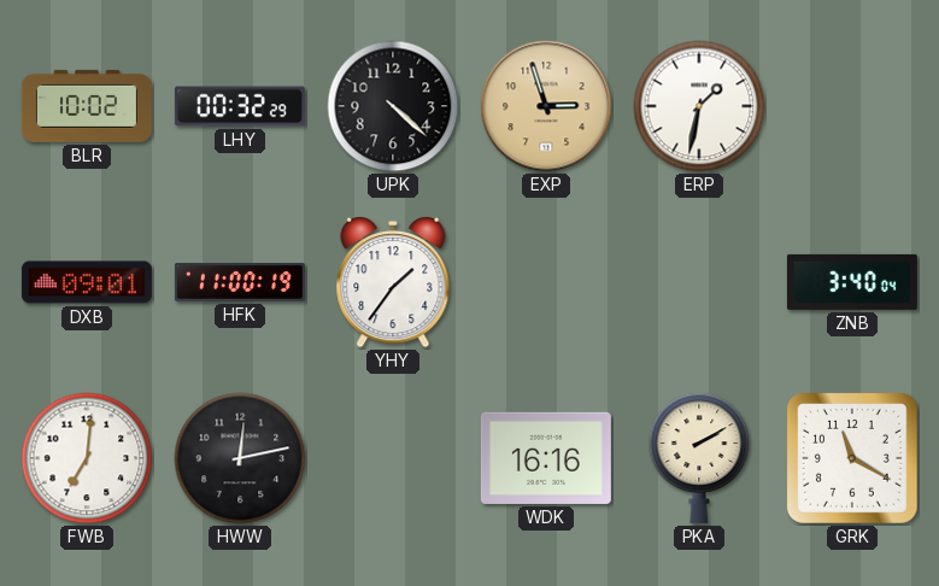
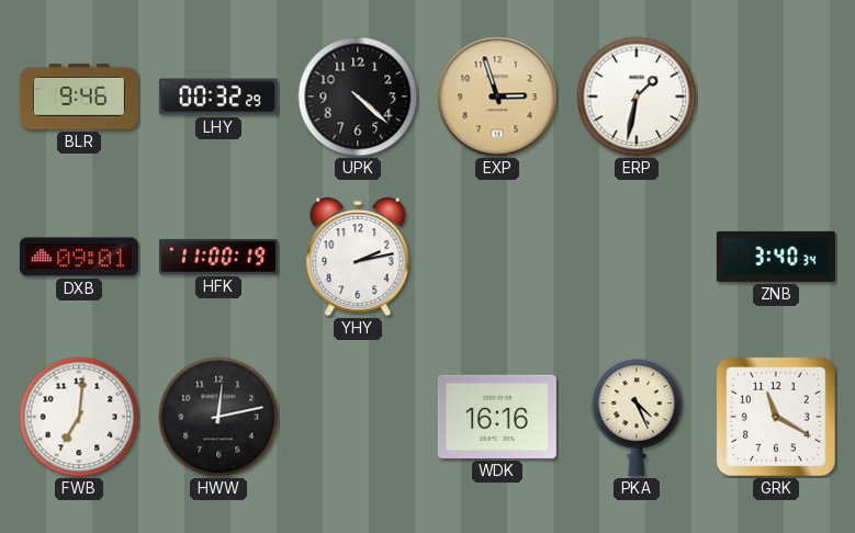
BLR: 10:02 -> 9:46 (79, 97)
YHY: 1:36 -> 2:13 (358, 257)
ZNB: 3:40:04 -> 3:40:34 (776, 257)
PKA: 2:10 -> 4:26 (637, 417)
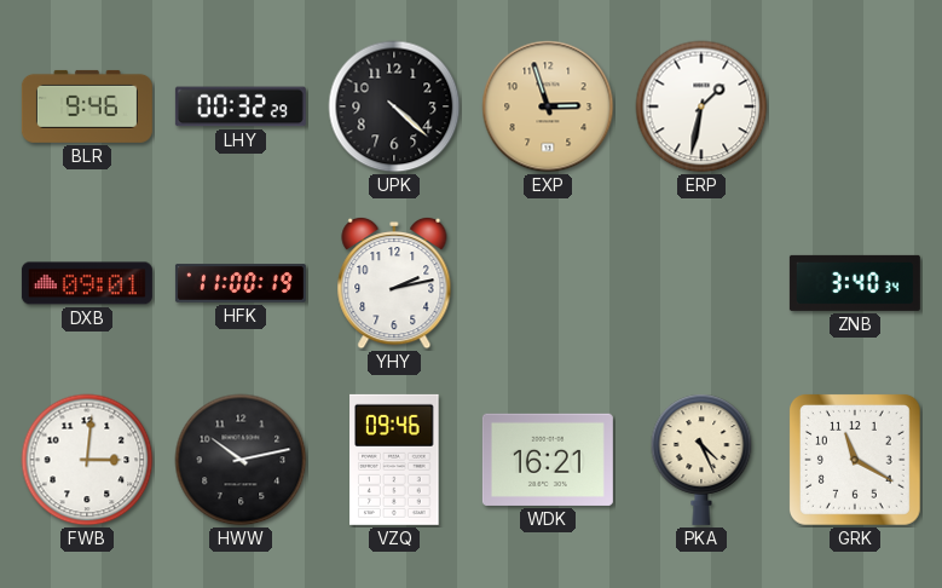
FWB: 7:01 -> 3:01 (87, 460)
HWW: 12:13 -> 10:13 (241, 460)
VZQ: none -> 09:46 (394, 460)
WDK: 16:16 -> 16:21 (548, 460)
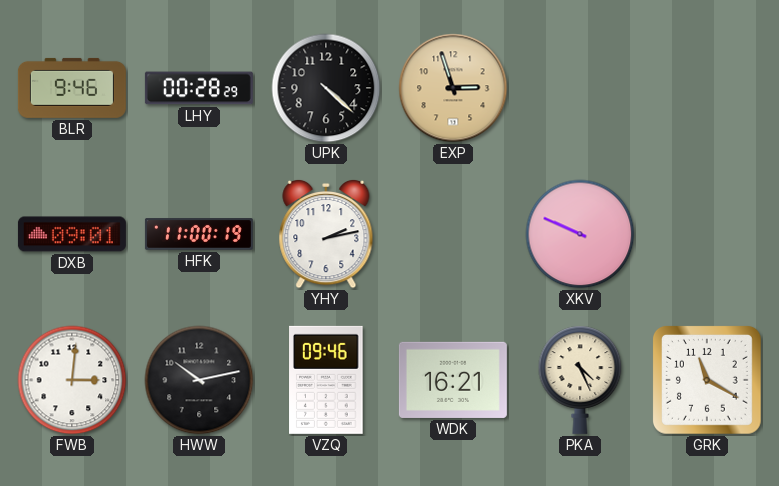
LHY: 00:32 -> 00:28 (199, 88)
ERP: 1:32 -> none (701, 106)
XKV: none -> 9:49 (580, 234)
ZNB: 3:40 -> none (855, 283)
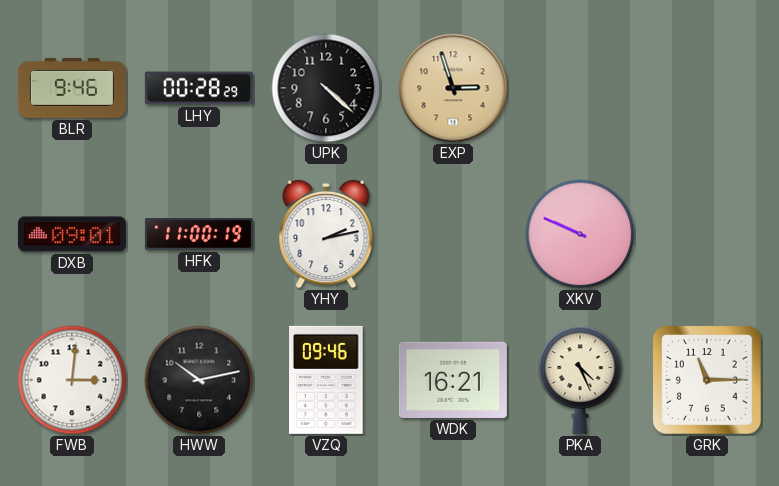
GRK: 11:20 -> 11:15 (707, 380)
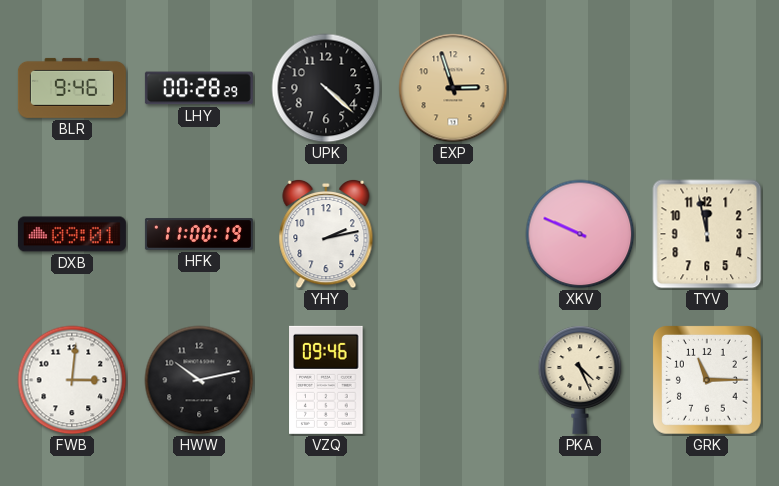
TYV: none -> 11:58 (707, 234)
WDK: 16:21 -> none (453, 380)
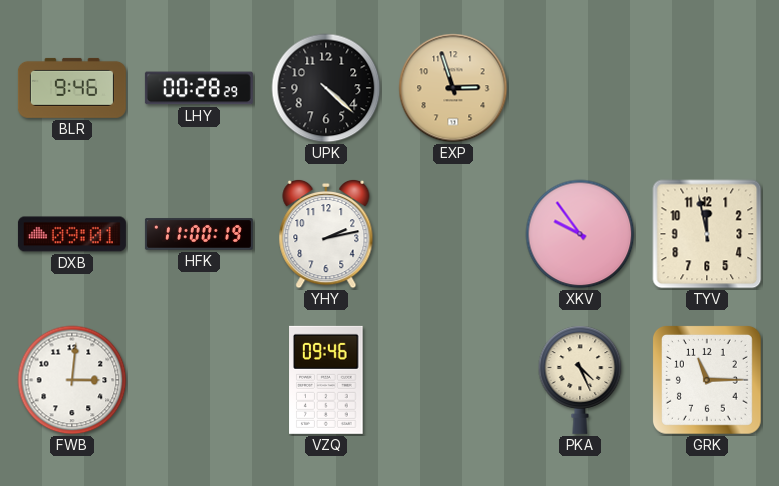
XKV: 9:49 -> 9:54 (580, 234)
HWW: 10:13 -> none (199, 380)
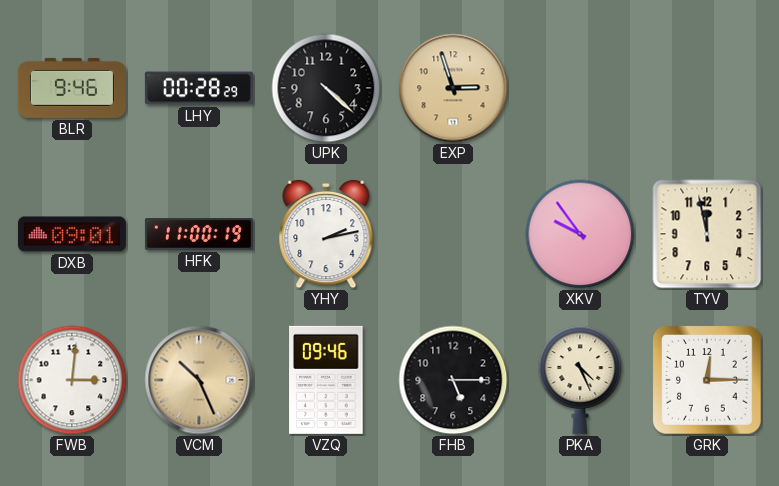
VCM: none -> 10:26 (199, 380)
FHB: none -> 5:15 (453, 380)
GRK: 11:15 -> 12:15 (707, 380)
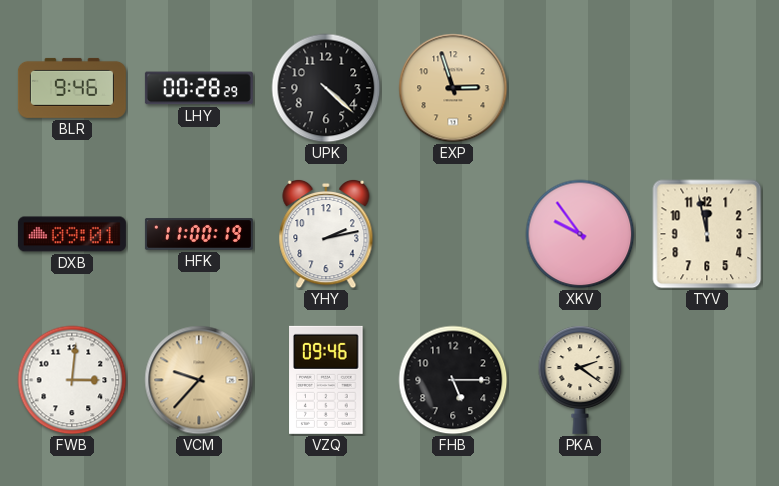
VCM: 10:26 -> 9:37 (199, 380)
PKA: 4:26 -> 2:21 (580, 380)
GRK: 12:15 -> none (707, 380)
